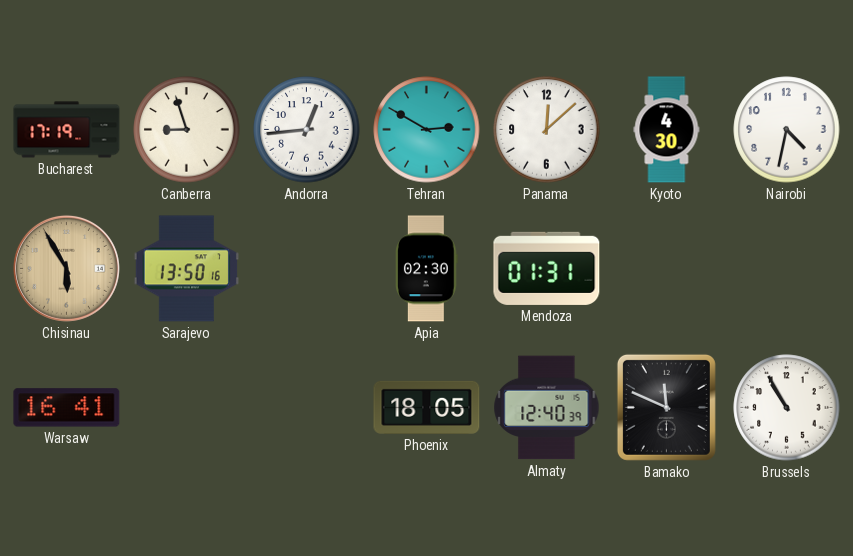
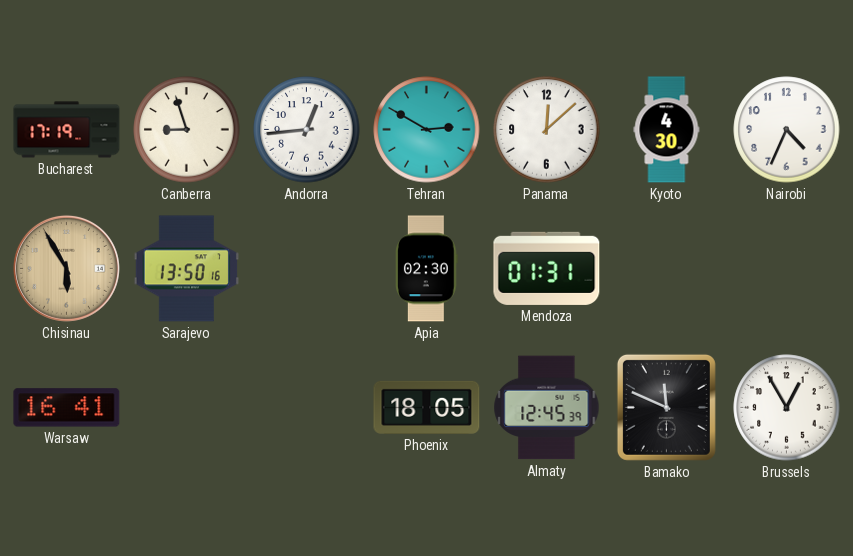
Nairobi: 4:32 -> 4:34 (787, 130)
Almaty: 12:40 -> 12:45 (547, 408)
Brussels: 10:55 -> 12:55 (787, 408)
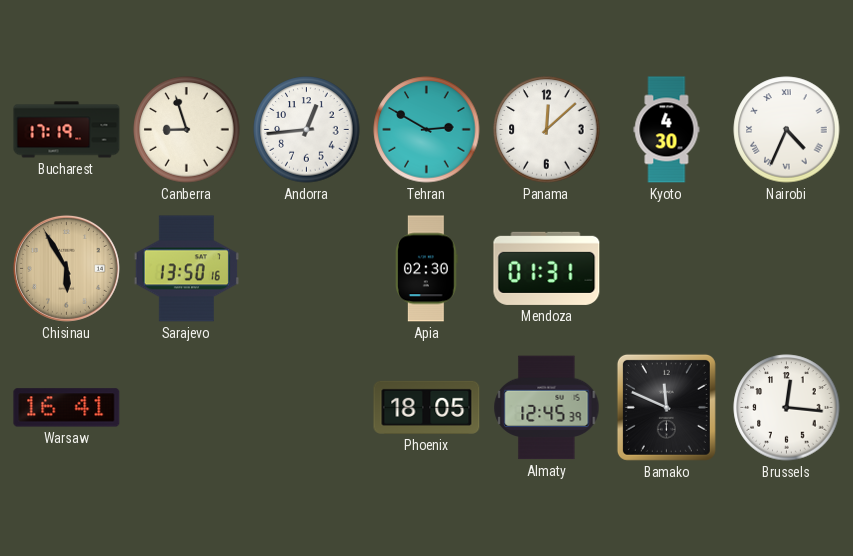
Nairobi numerals: Arabic -> Roman (787, 130)
Brussels: 12:55 -> 12:16 (787, 408)
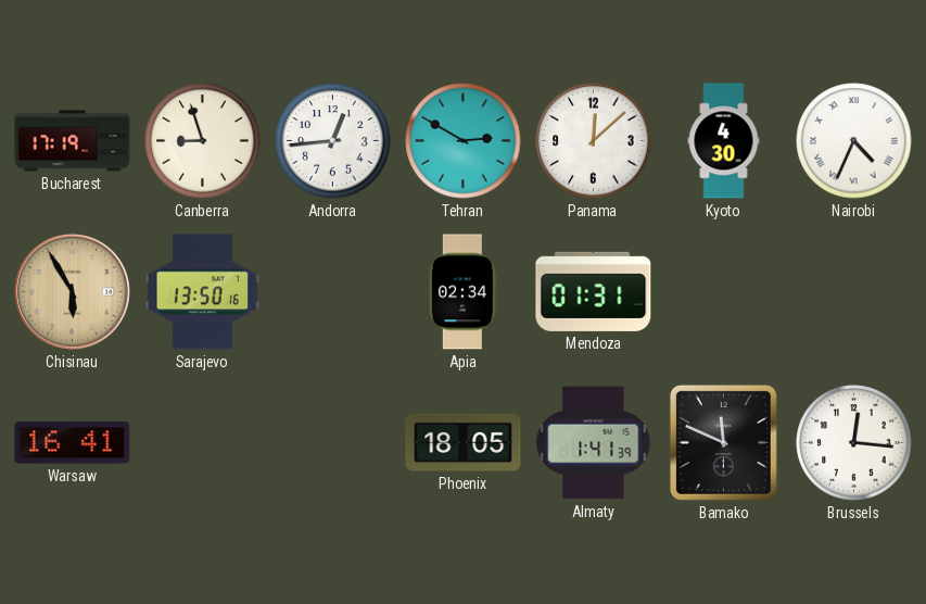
Apia: 02:30 -> 02:34 (464, 292)
Almaty: 12:45 -> 1:41 (594, 443)
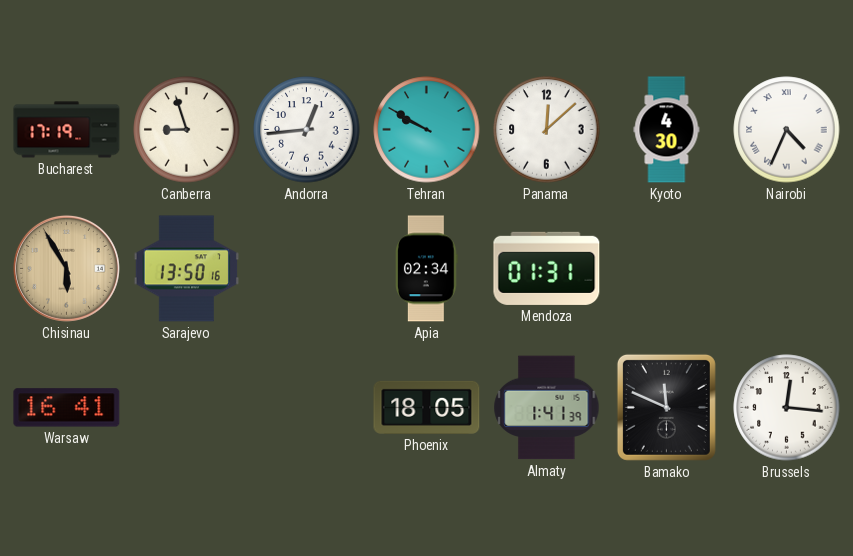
Tehran: 2:50 -> 9:50 (427, 130)
